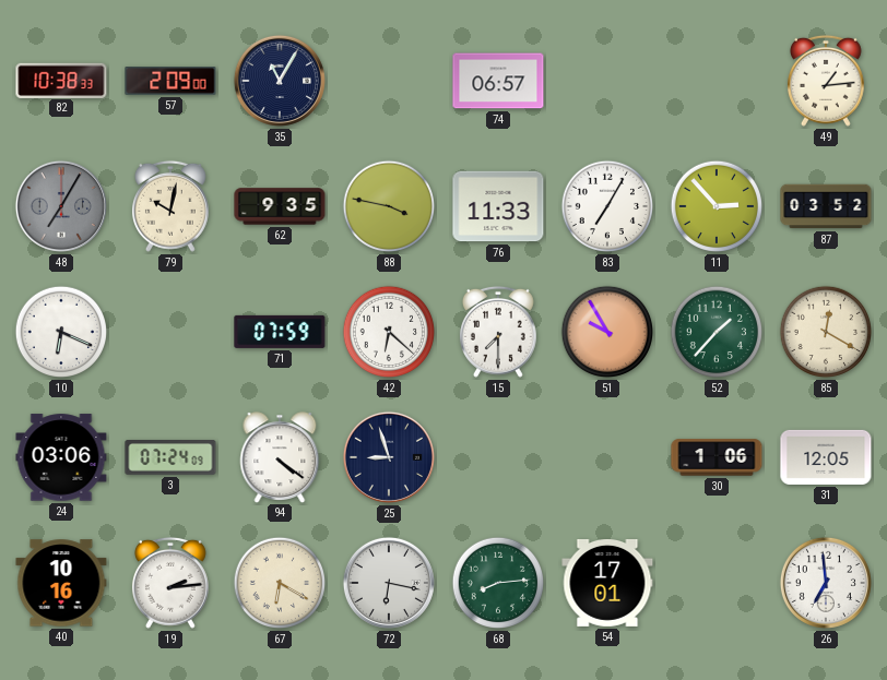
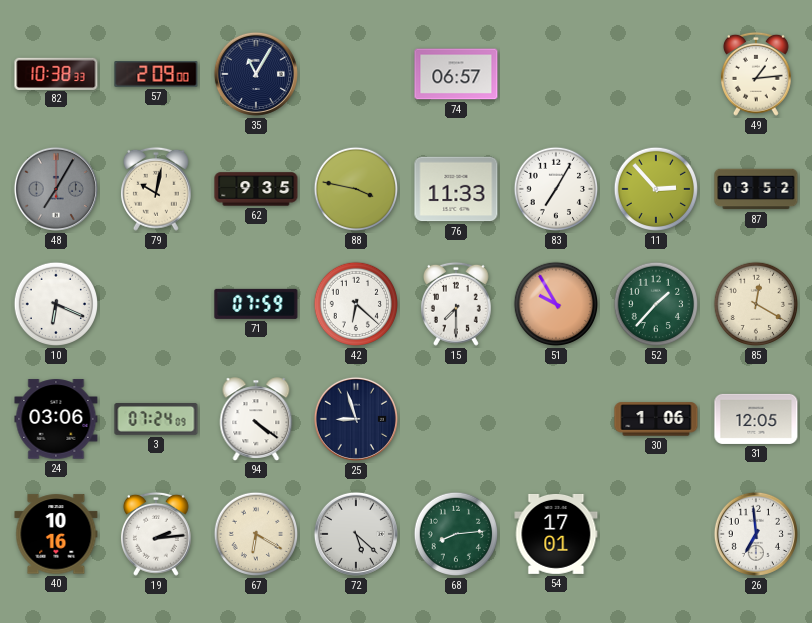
72: 6:17 -> 5:22 (356, 534)
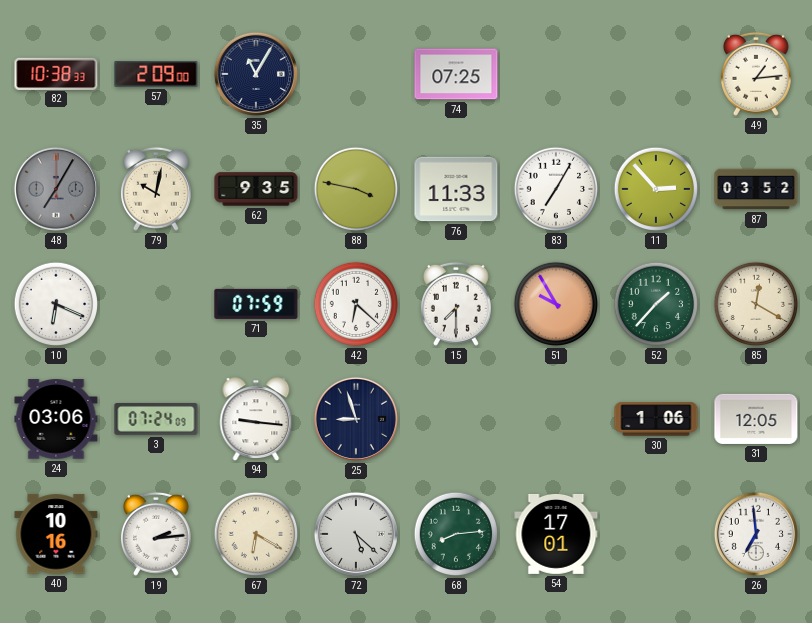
74: 06:57 -> 07:25 (456, 74)
94: 4:21 -> 9:16 (256, 419)
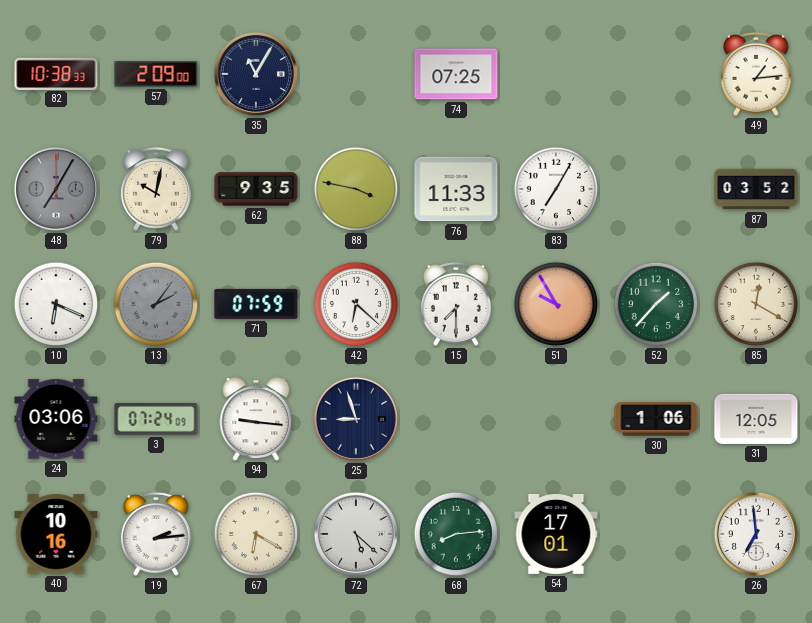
11: 2:53 -> none (656, 189)
13: none -> 2:06 (156, 304)
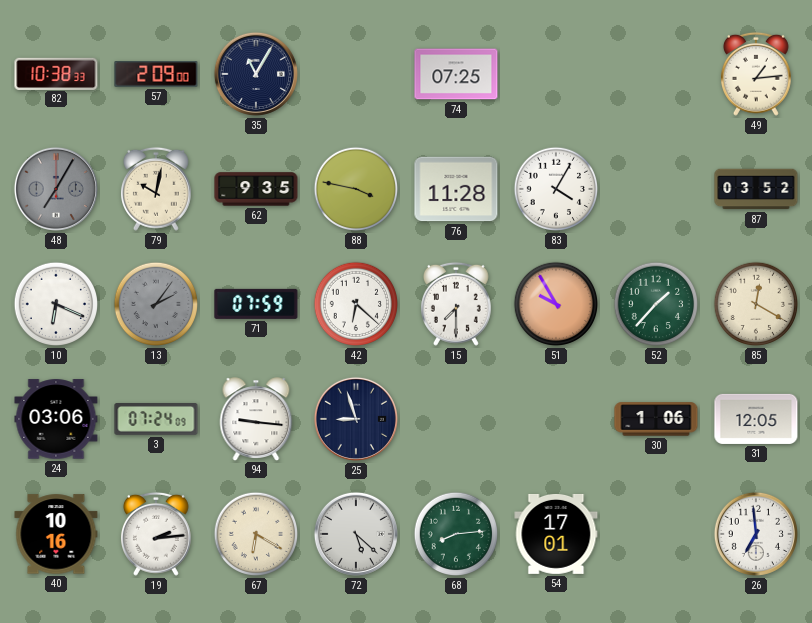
76: 11:33 -> 11:28 (456, 189)
83: 7:05 -> 4:05 (556, 189)
